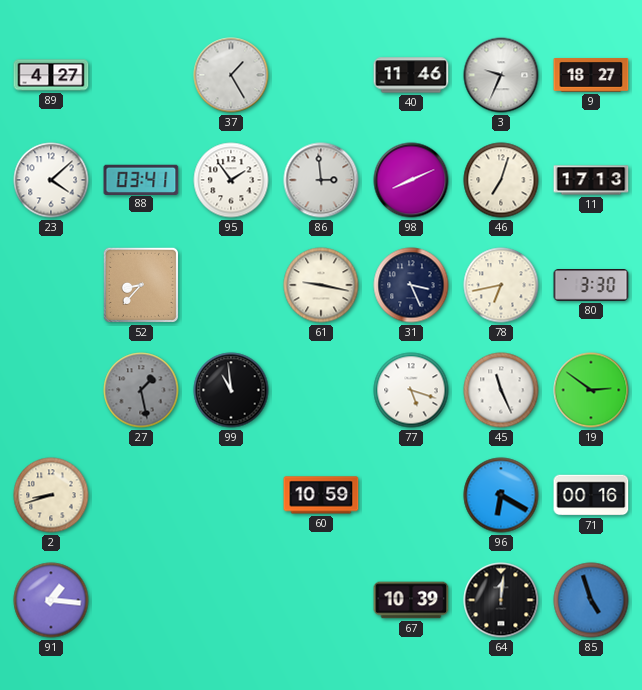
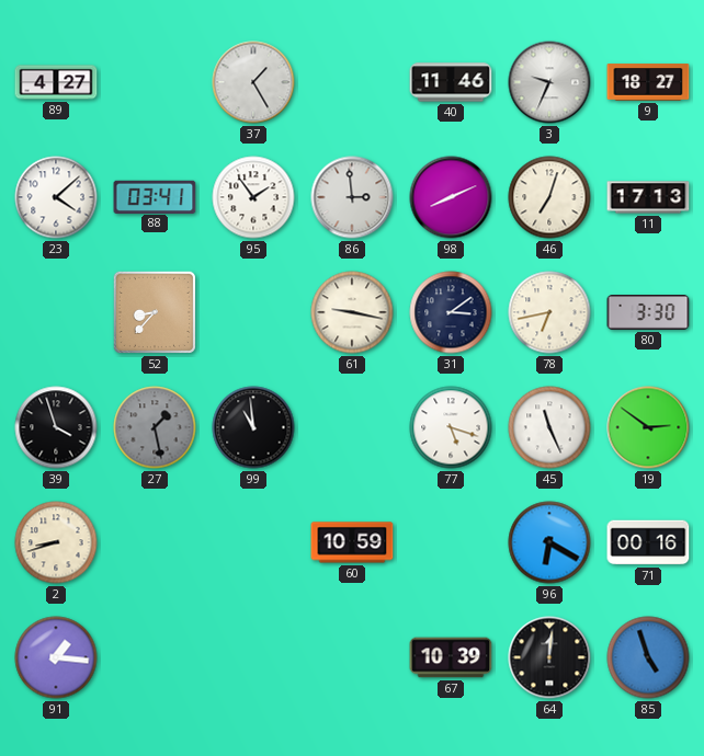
31: 3:26 -> 3:09 (451, 312)
39: none -> 3:57 (56, 427)
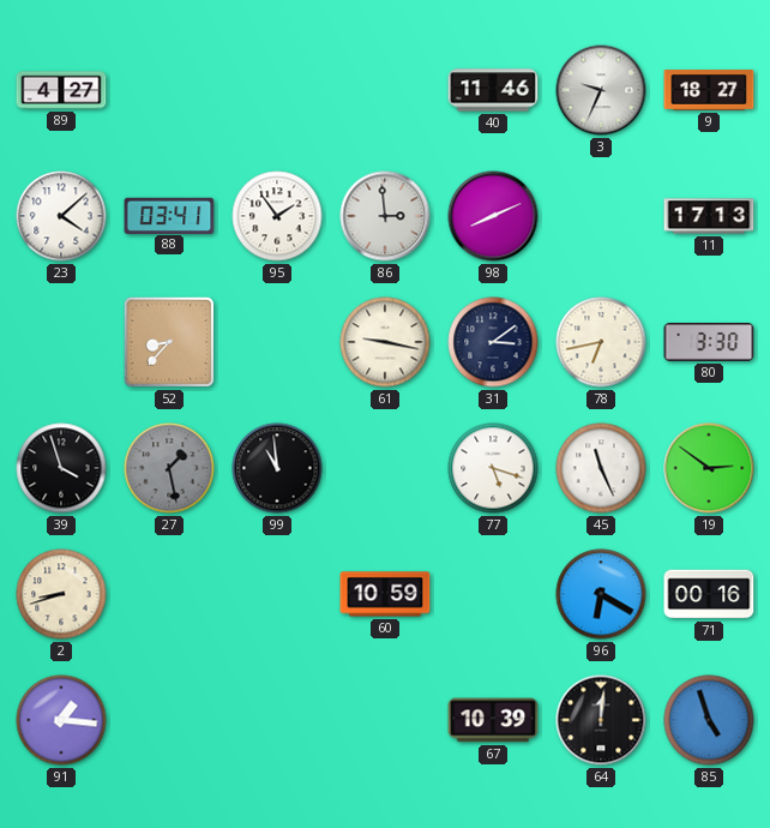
37: 1:25 -> none (253, 82)
46: 7:03 -> none (549, 197)
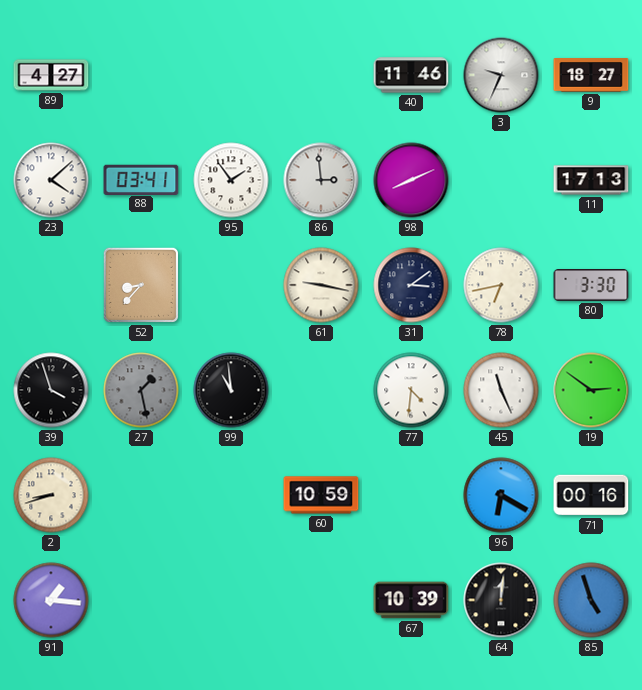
77: 5:18 -> 4:31 (411, 390)
